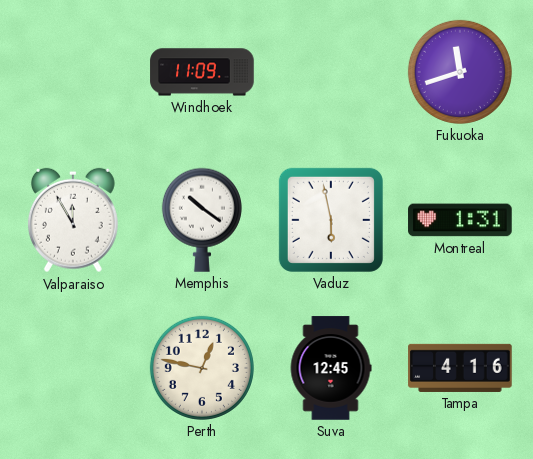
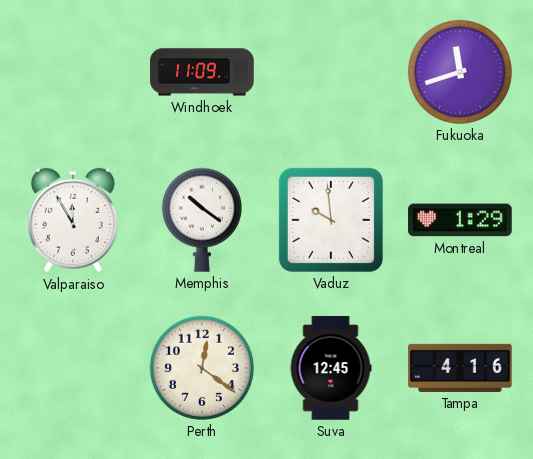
Vaduz: 5:58 -> 9:59 (331, 220)
Montreal: 1:31 -> 1:29 (460, 220)
Perth: 12:47 -> 12:21 (202, 368)
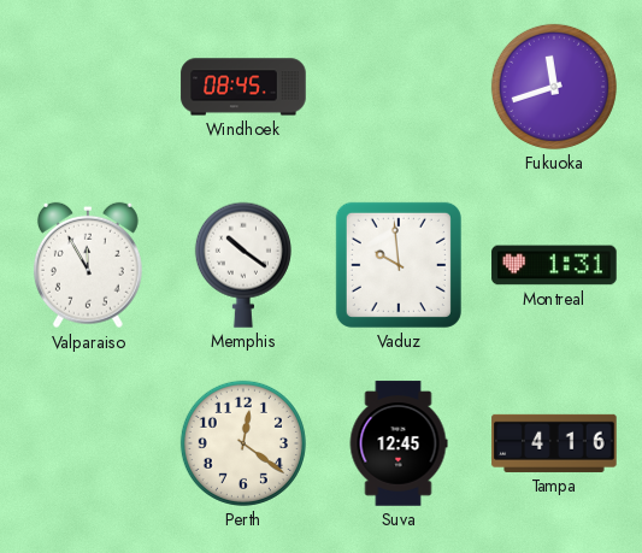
Windhoek: 11:09 -> 08:45 (243, 87)
Montreal: 1:29 -> 1:31 (554, 265)
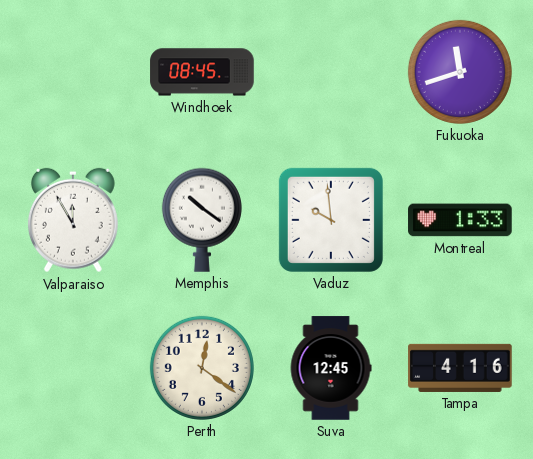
Montreal: 1:31 -> 1:33 (460, 220)
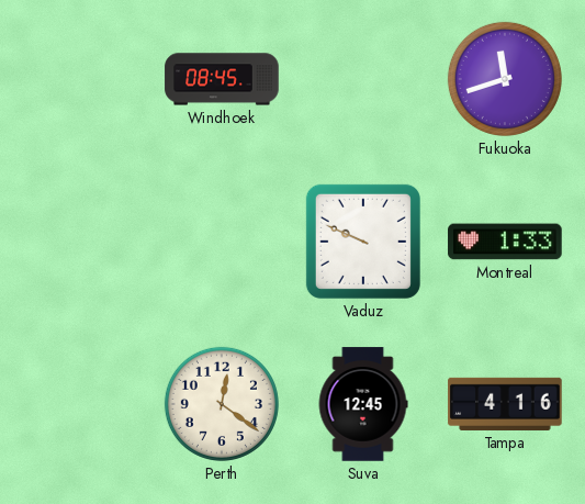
Valparaiso: 11:55 -> none (73, 220)
Memphis: 10:21 -> none (202, 220)
Vaduz: 9:59 -> 9:49 (363, 242)
